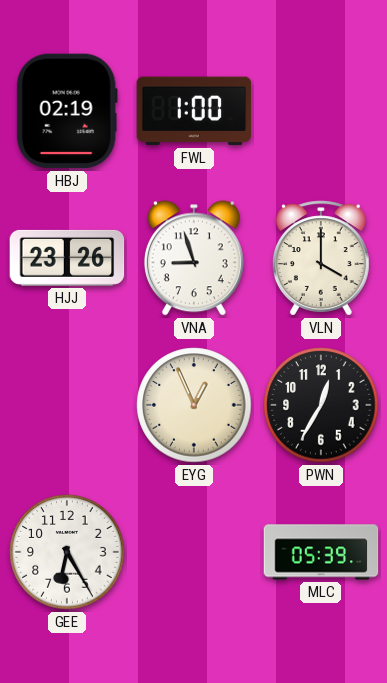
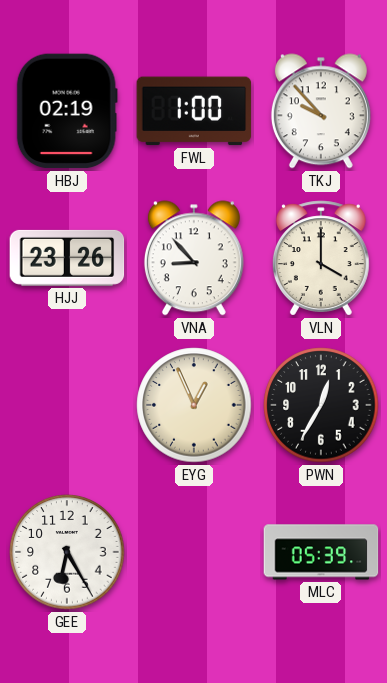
TKJ: none -> 9:53 (321, 111)
VNA: 8:57 -> 8:53 (194, 258)
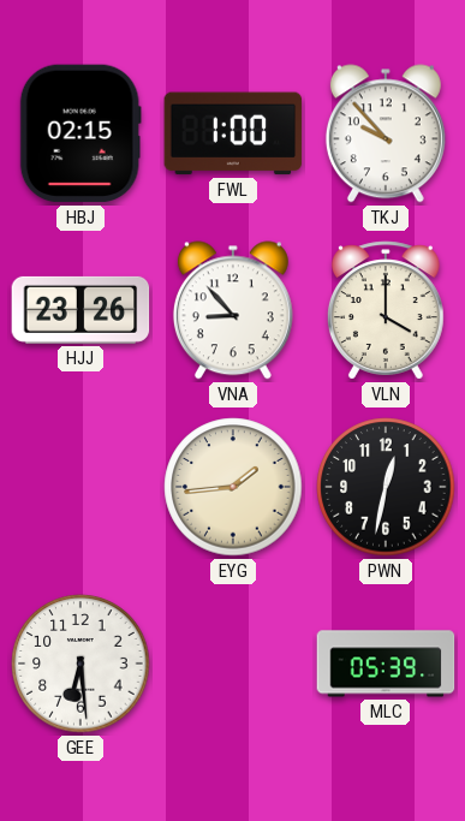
HBJ: 02:19 -> 02:15 (81, 133)
EYG: 12:56 -> 1:44 (233, 487)
PWN: 12:35 -> 12:32 (386, 487)
GEE: 6:25 -> 6:29 (81, 664)
